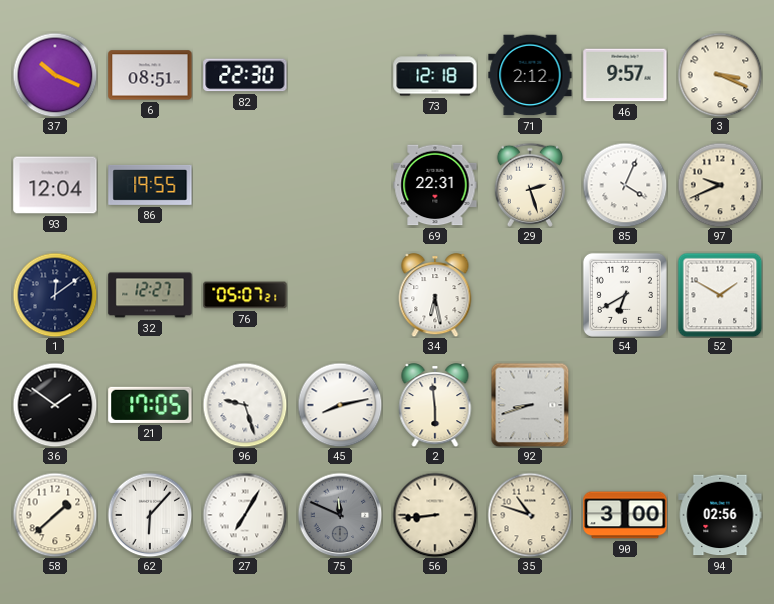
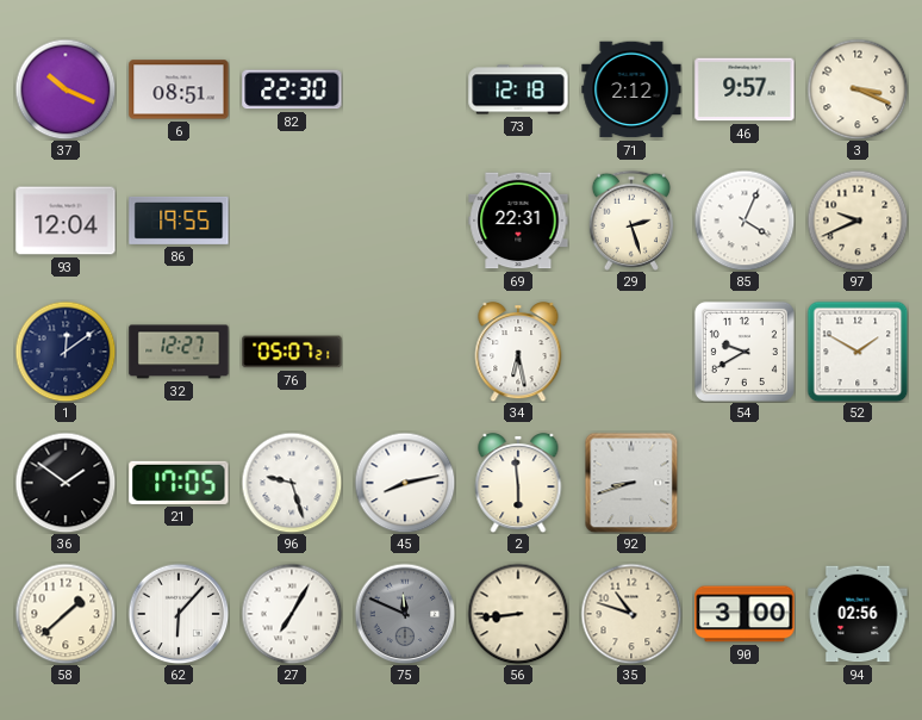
54: 6:40 -> 9:40 (745, 352)
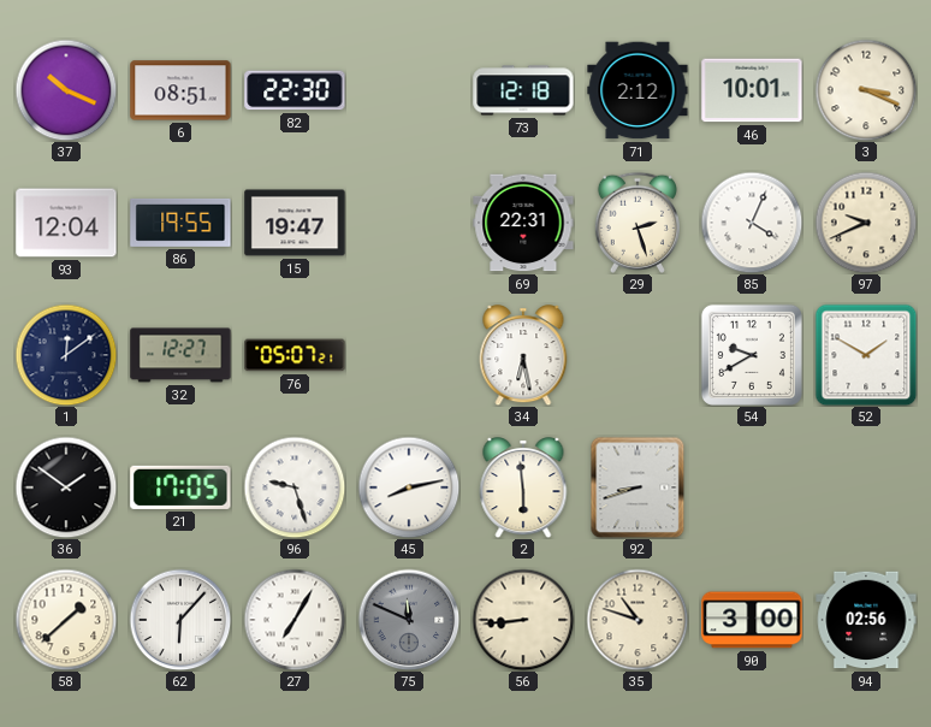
46: 9:57 -> 10:01 (752, 90)
15: none -> 19:47 (295, 223)
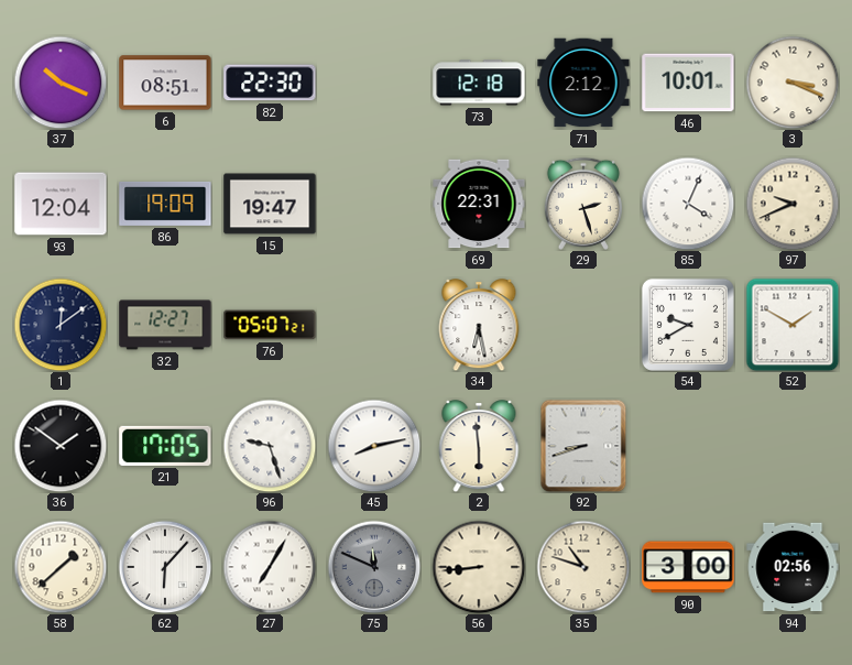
86: 19:55 -> 19:09 (165, 204)
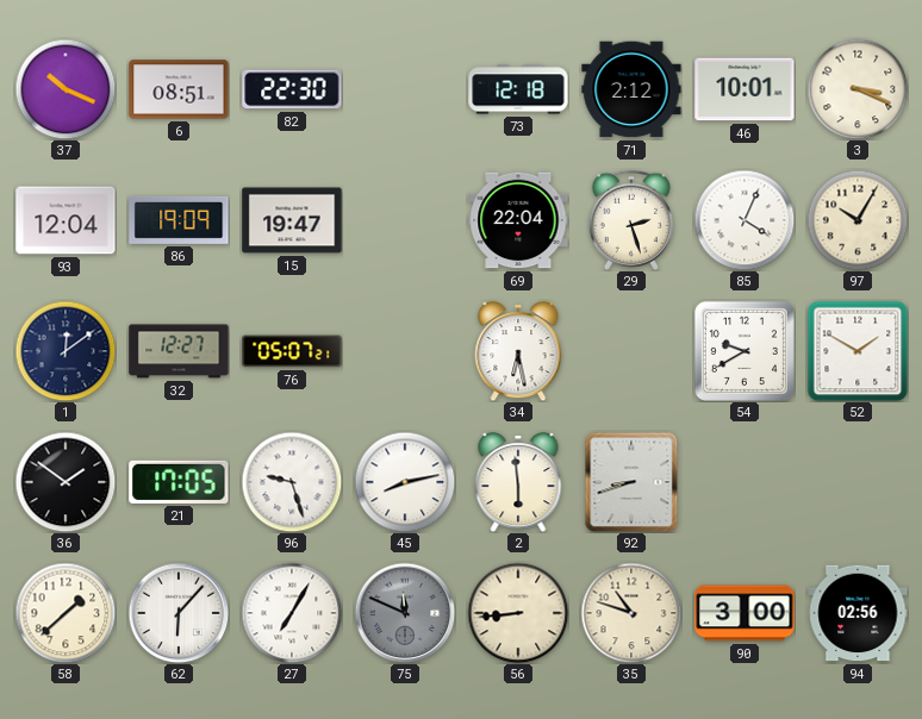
69: 22:31 -> 22:04 (518, 220)
97: 9:41 -> 10:05 (858, 220)
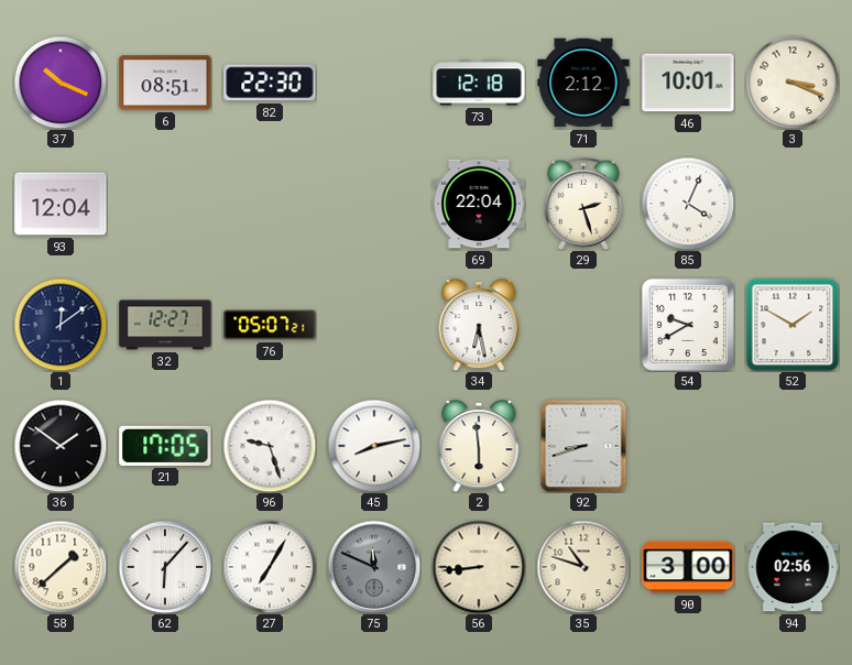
86: 19:09 -> none (179, 220)
15: 19:47 -> none (292, 220)
97: 10:05 -> none (858, 220)
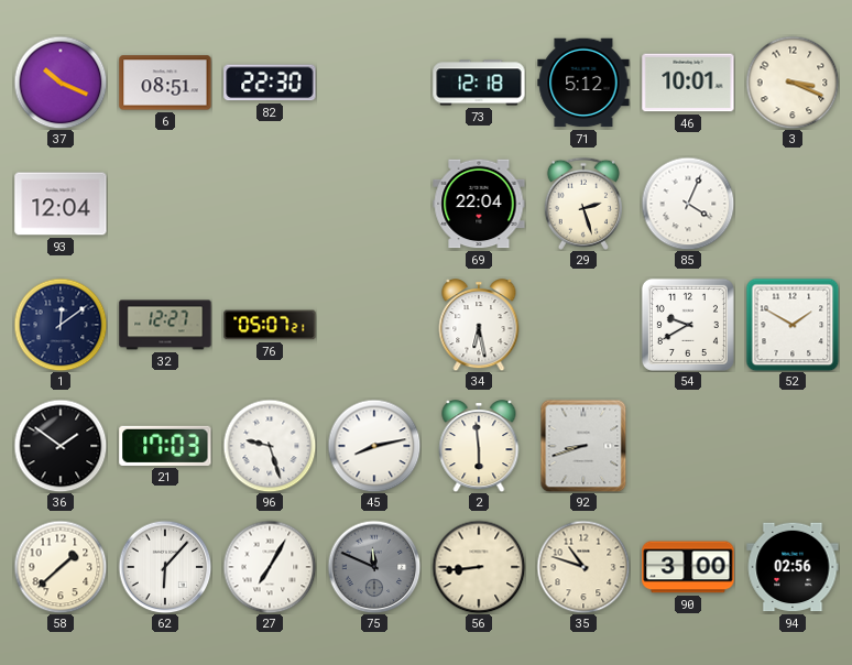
71: 2:12 -> 5:12 (583, 83)
21: 17:05 -> 17:03 (165, 446)
